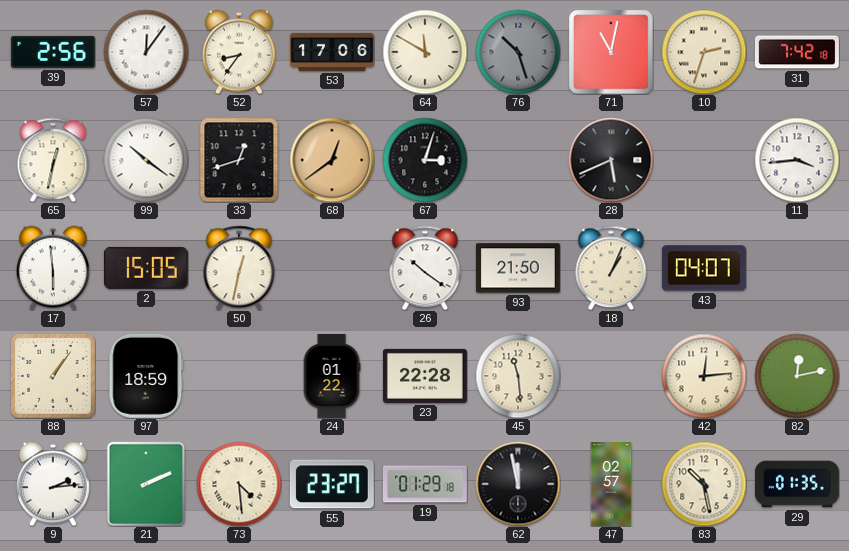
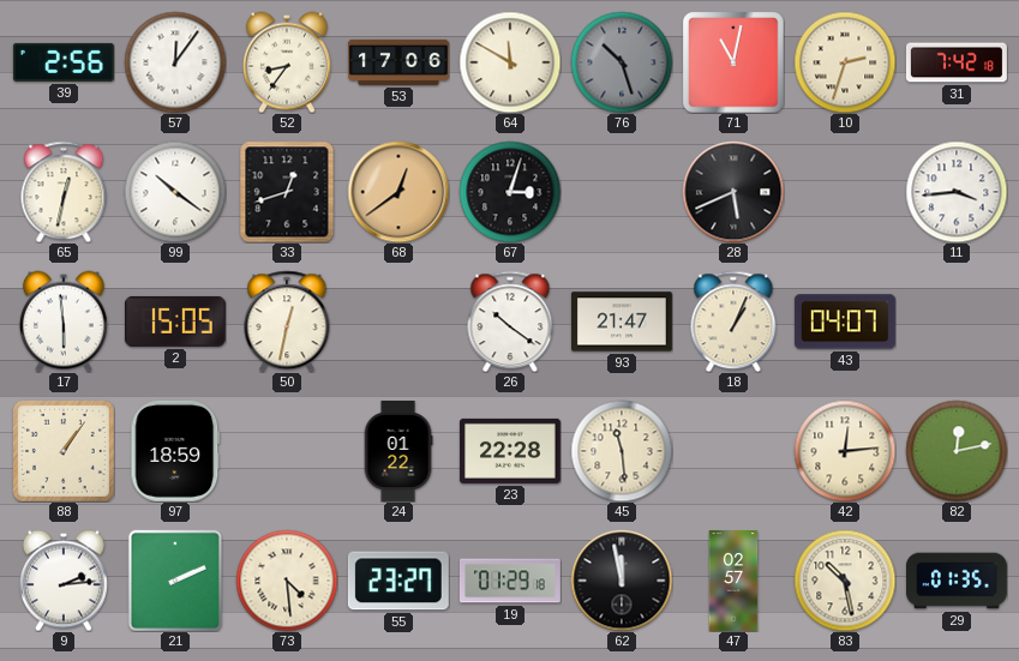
93: 21:50 -> 21:47 (622, 322)
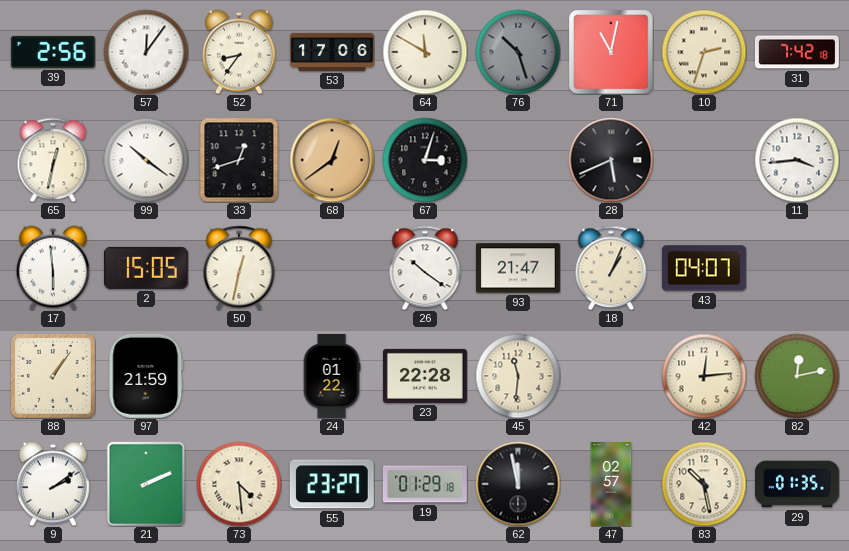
97: 18:59 -> 21:59 (146, 376)
45: 11:29 -> 11:31 (518, 376)
9: 2:14 -> 2:09 (53, 484)
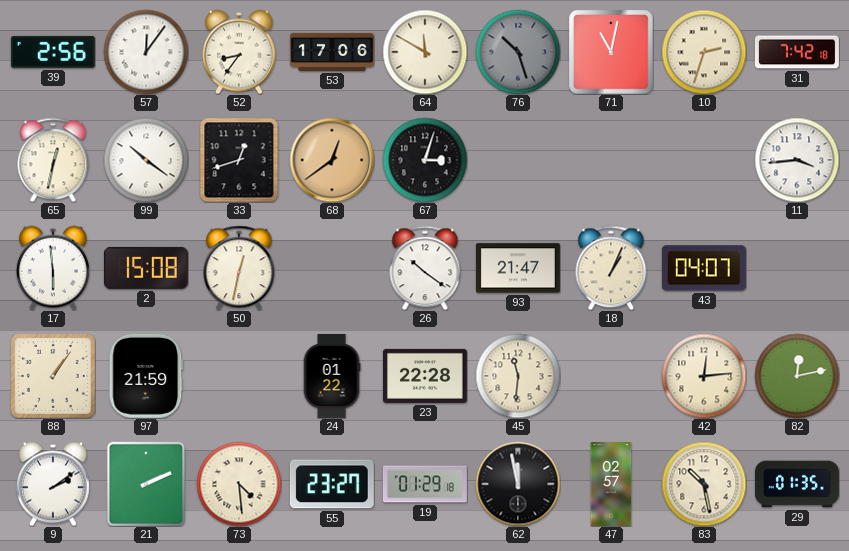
28: 5:41 -> none (611, 160)
2: 15:05 -> 15:08 (146, 268)
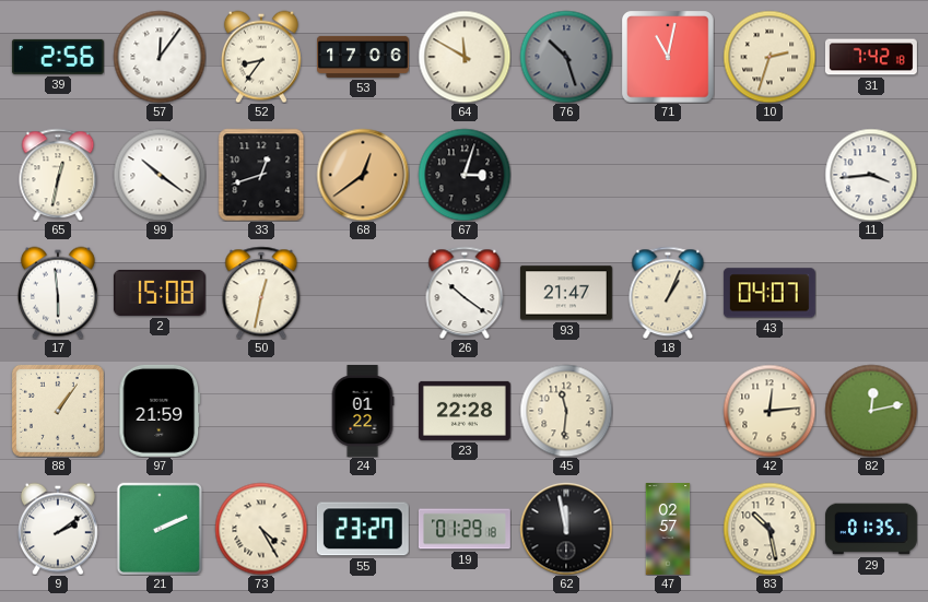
73: 4:29 -> 4:25 (261, 529)
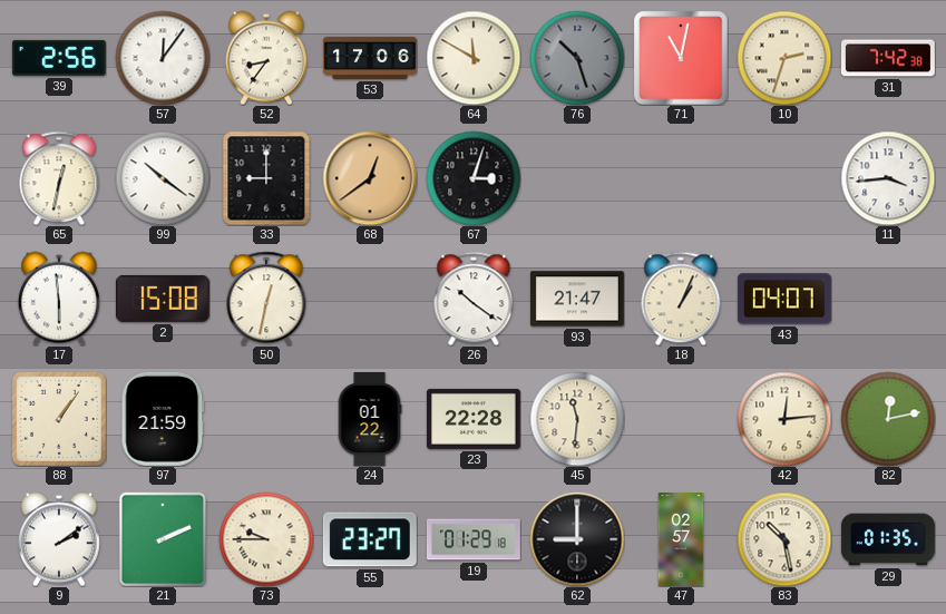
31: 7:42:18 -> 7:42:38 (888, 58)
33: 12:42 -> 9:00 (266, 178)
73: 4:25 -> 9:45 (266, 539)
62: 11:58 -> 9:00 (577, 539)
